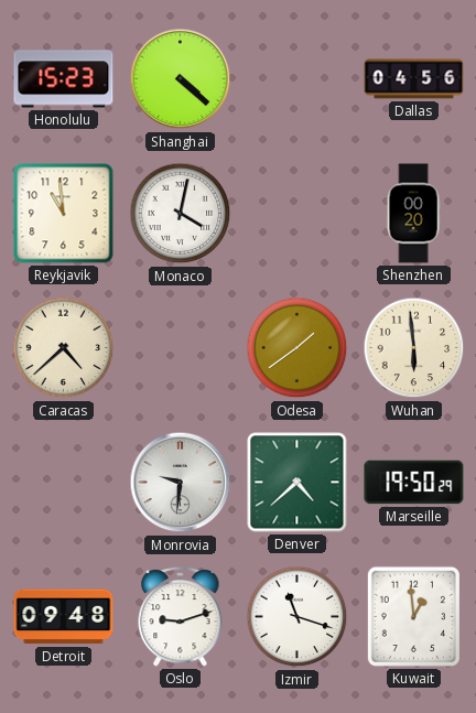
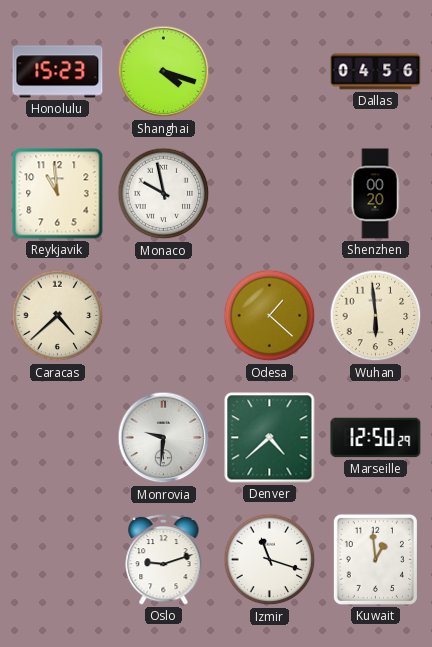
Shanghai: 4:22 -> 4:18 (164, 72)
Monaco: 4:02 -> 9:58 (164, 194)
Odesa: 1:39 -> 1:22 (270, 316)
Marseille: 19:50 -> 12:50 (376, 438)
Detroit: 09:48 -> none (64, 617)
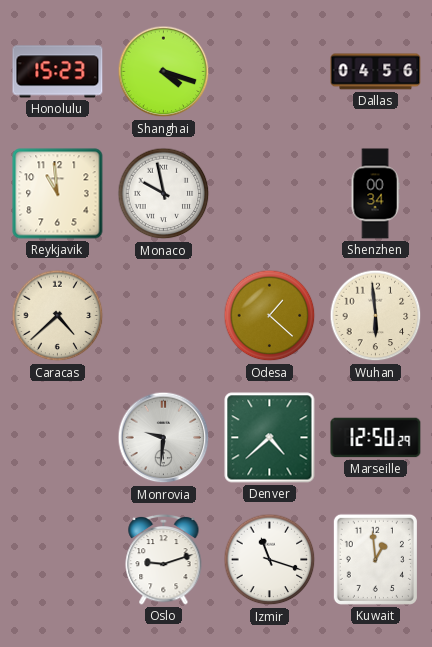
Shenzhen: 00:20 -> 00:34 (375, 194)
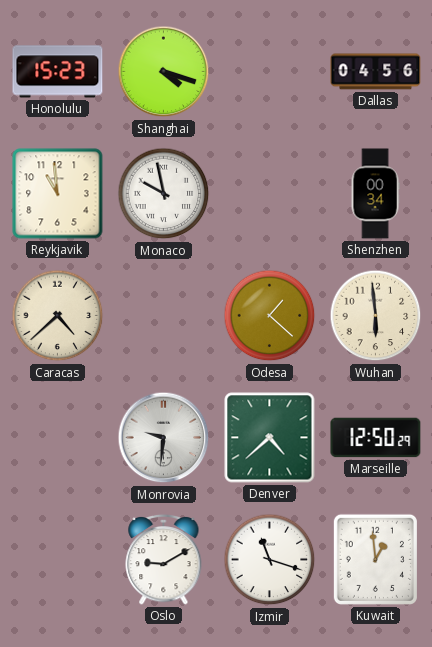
Oslo: 9:12 -> 9:10 (164, 559)
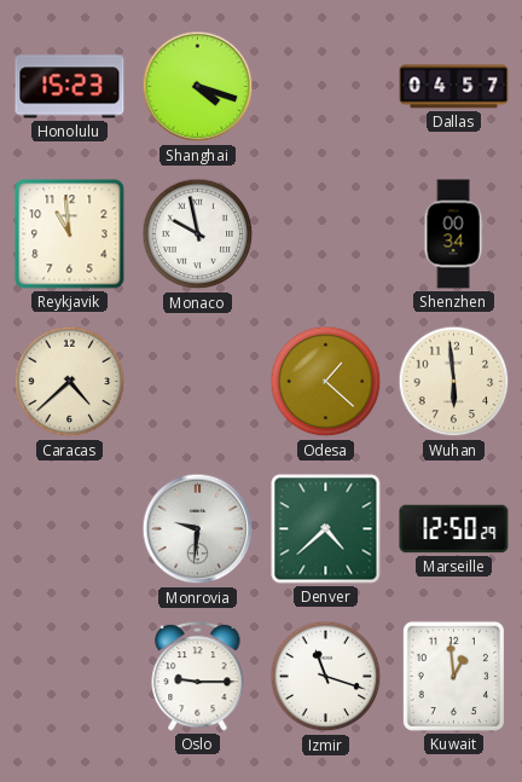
Dallas: 04:56 -> 04:57 (454, 87)
Oslo: 9:10 -> 9:15 (198, 676)
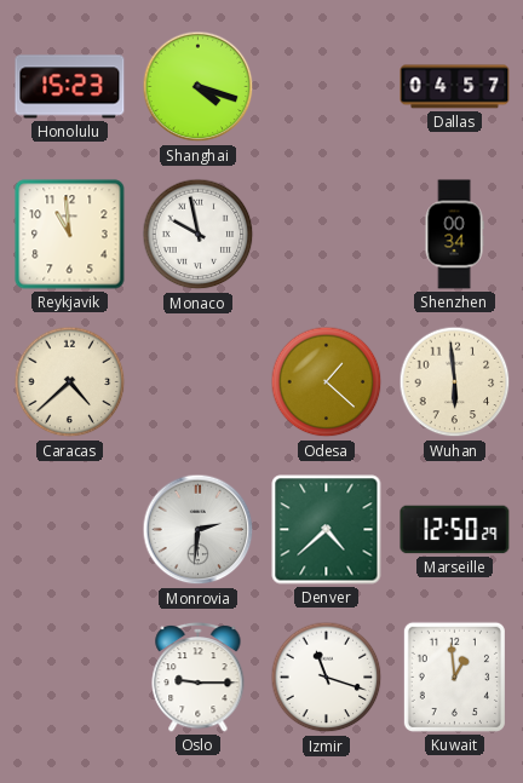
Monrovia: 9:31 -> 2:31 (199, 530)
